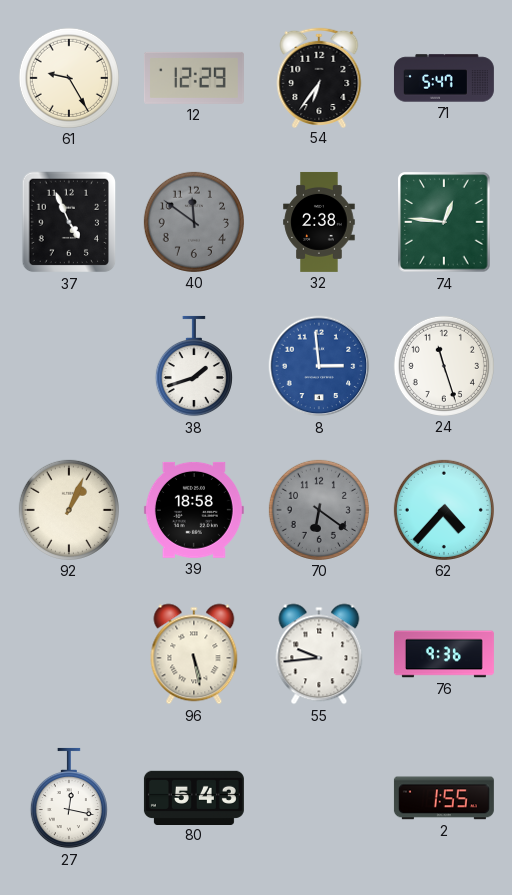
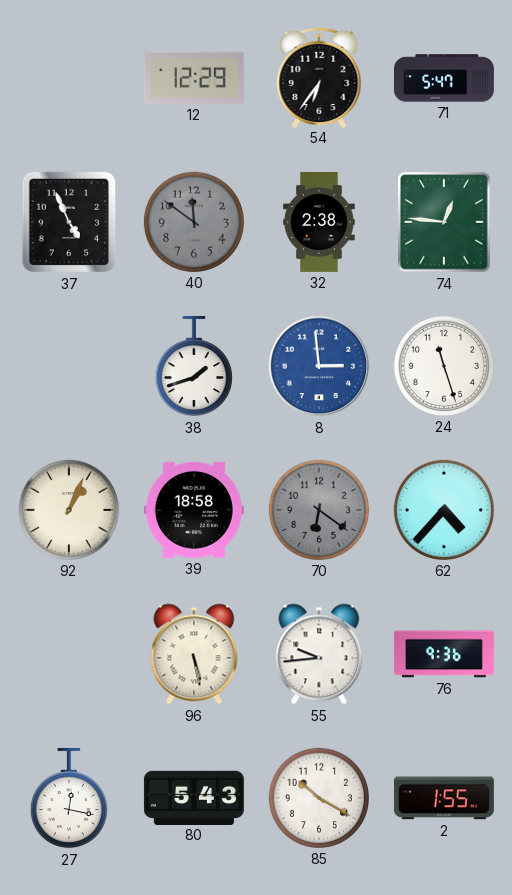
61: 9:25 -> none (69, 78)
85: none -> 10:20 (319, 798)
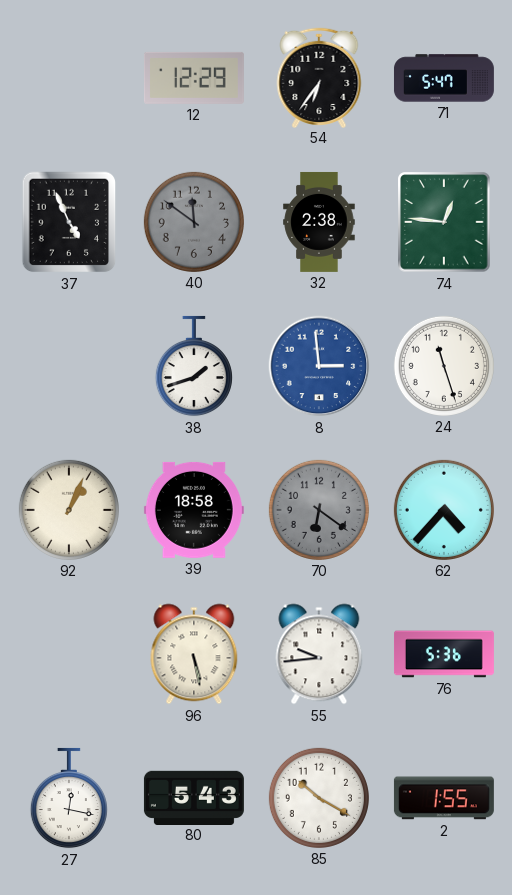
76: 9:36 -> 5:36 (444, 654)
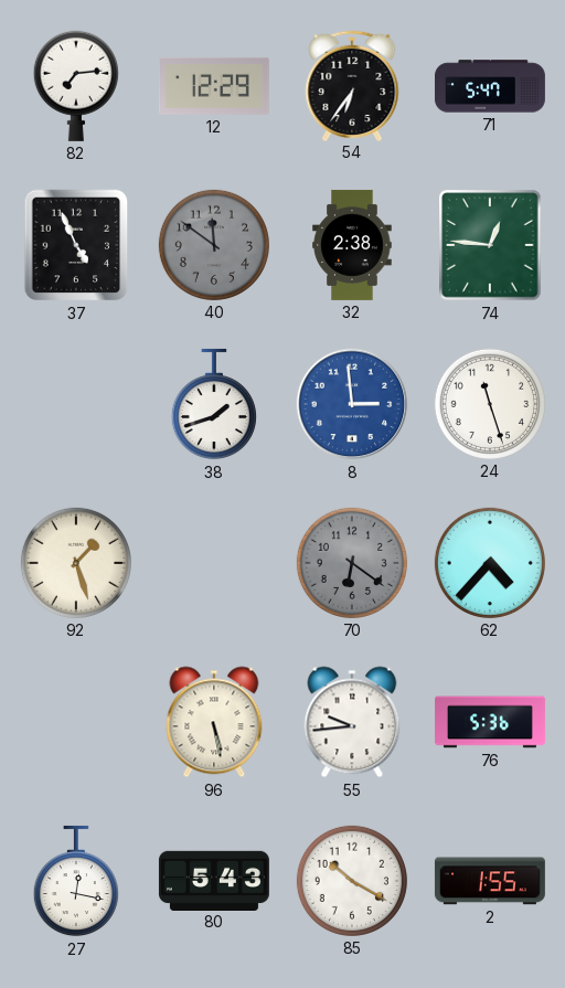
82: none -> 7:14 (76, 86)
92: 1:04 -> 1:27 (76, 563)
39: 18:58 -> none (194, 510)
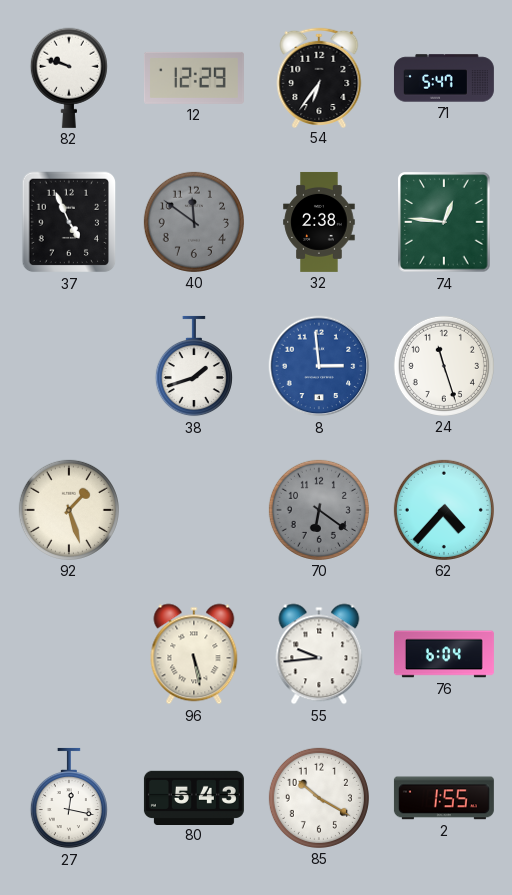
82: 7:14 -> 9:48 (69, 78)
76: 5:36 -> 6:04 (444, 654)
